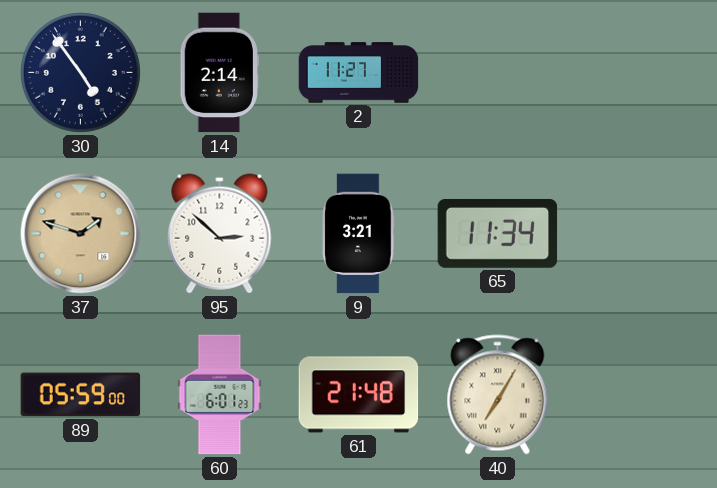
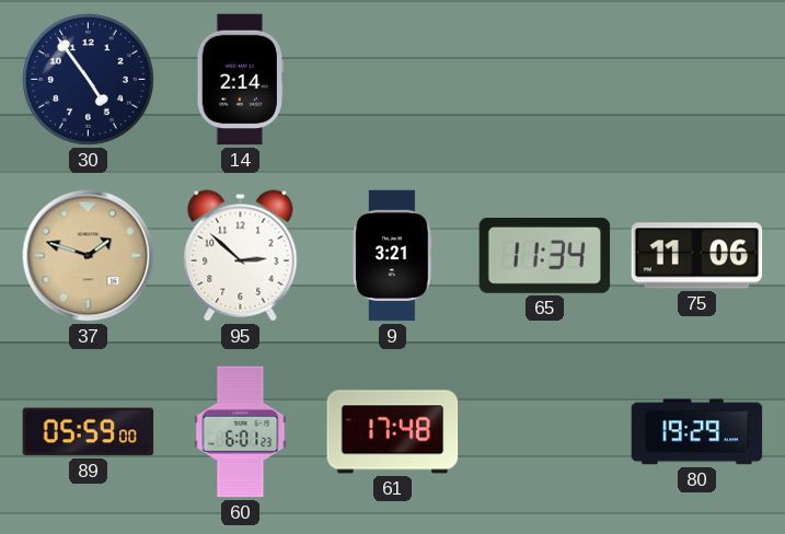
2: 11:27 -> none (359, 73)
75: none -> 11:06 (697, 256)
61: 21:48 -> 17:48 (393, 432)
40: 7:05 -> none (498, 395)
80: none -> 19:29 (697, 432)
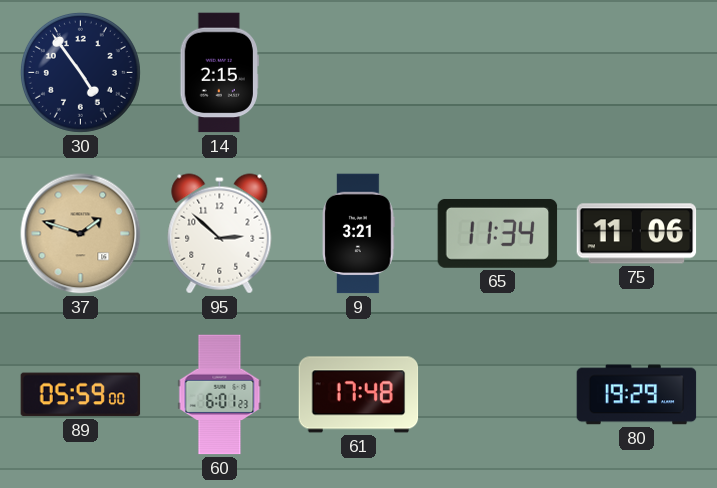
14: 2:14 -> 2:15 (219, 73)
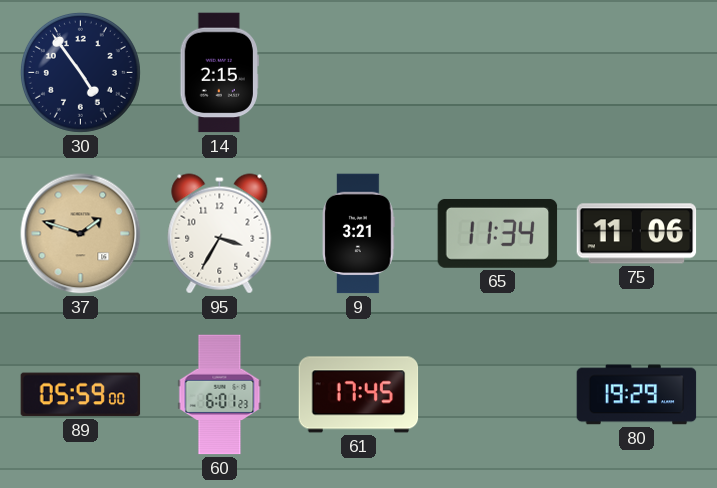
95: 2:52 -> 3:35 (220, 234)
61: 17:48 -> 17:45 (359, 395)
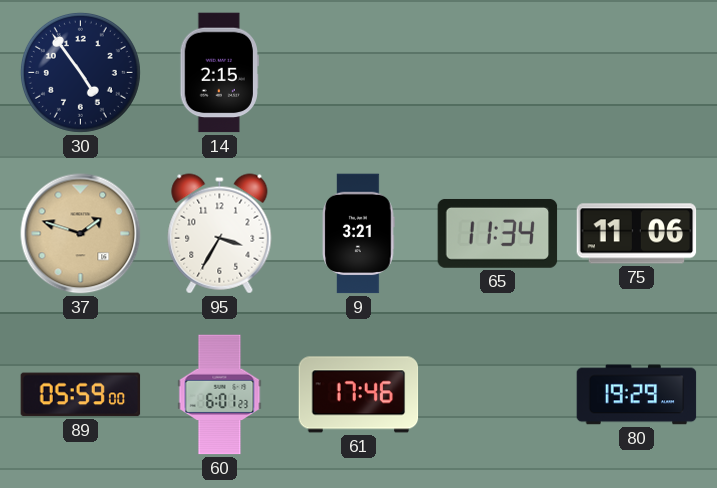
61: 17:45 -> 17:46 (359, 395)
